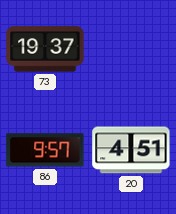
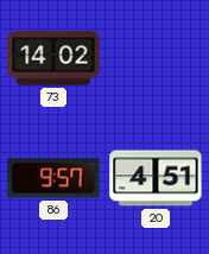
73: 19:37 -> 14:02 (53, 58)
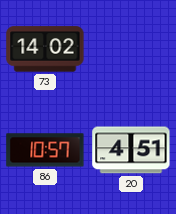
86: 9:57 -> 10:57 (45, 150)
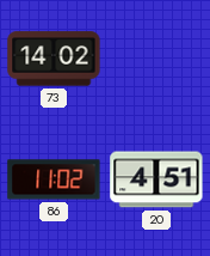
86: 10:57 -> 11:02 (54, 179)
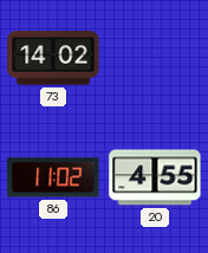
20: 4:51 -> 4:55 (155, 177)
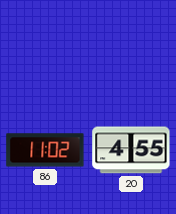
73: 14:02 -> none (53, 58)
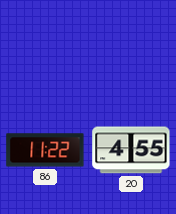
86: 11:02 -> 11:22 (45, 150)
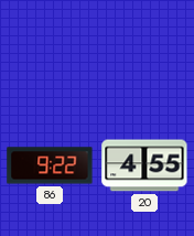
86: 11:22 -> 9:22 (50, 165)
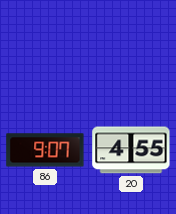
86: 9:22 -> 9:07 (45, 150)
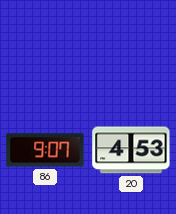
20: 4:55 -> 4:53 (131, 150)
